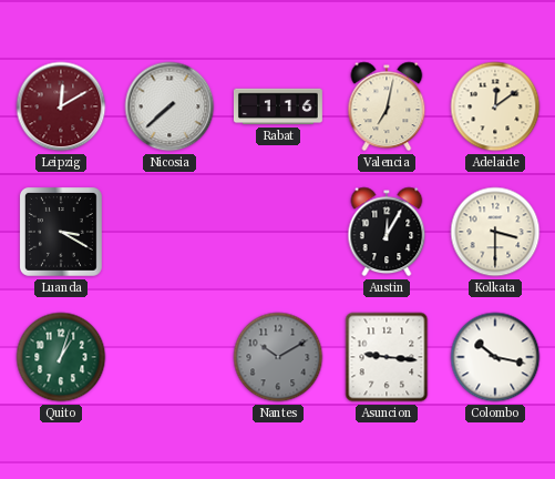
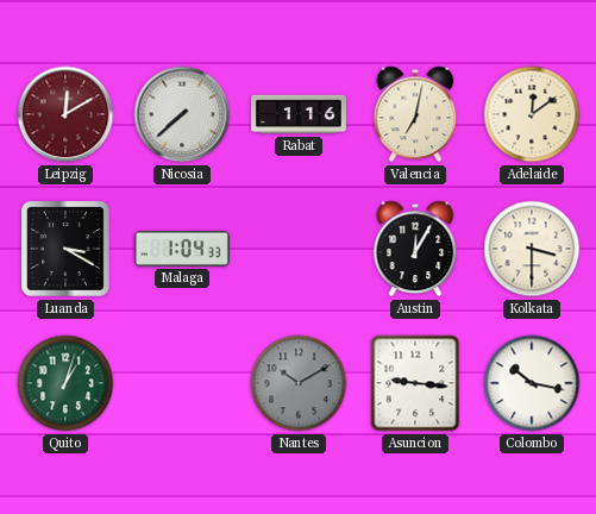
Malaga: none -> 1:04 (182, 249)
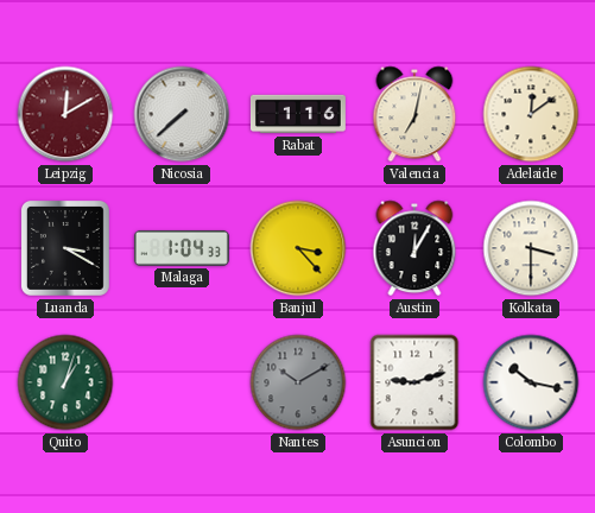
Banjul: none -> 3:23 (298, 248)
Asuncion: 9:16 -> 9:12 (414, 382)
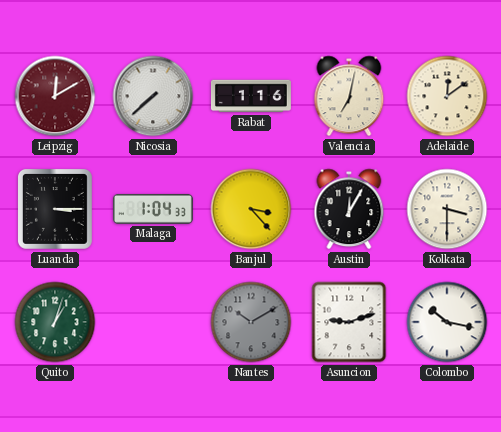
Luanda: 3:20 -> 3:15 (55, 209)
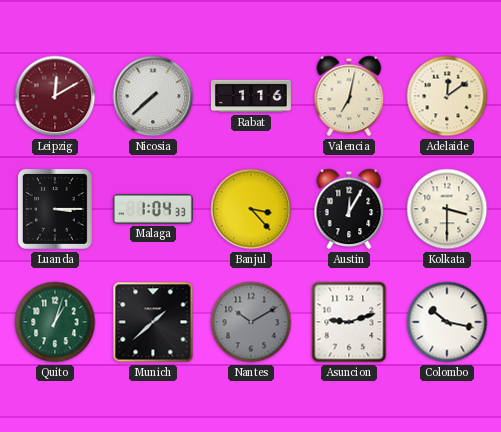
Munich: none -> 1:38 (153, 322)
